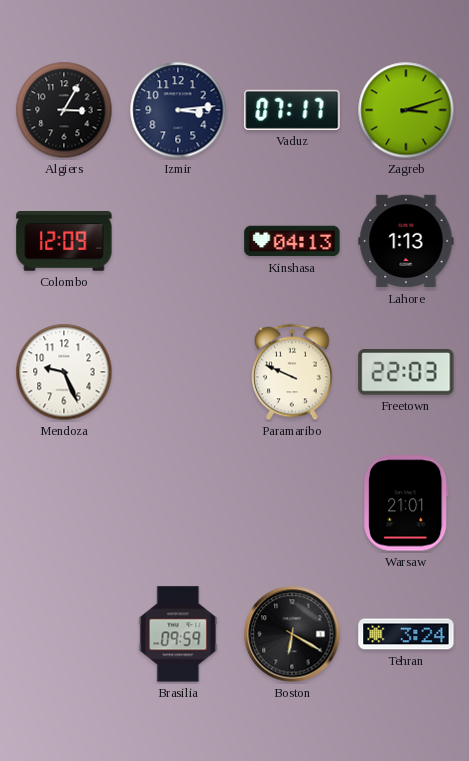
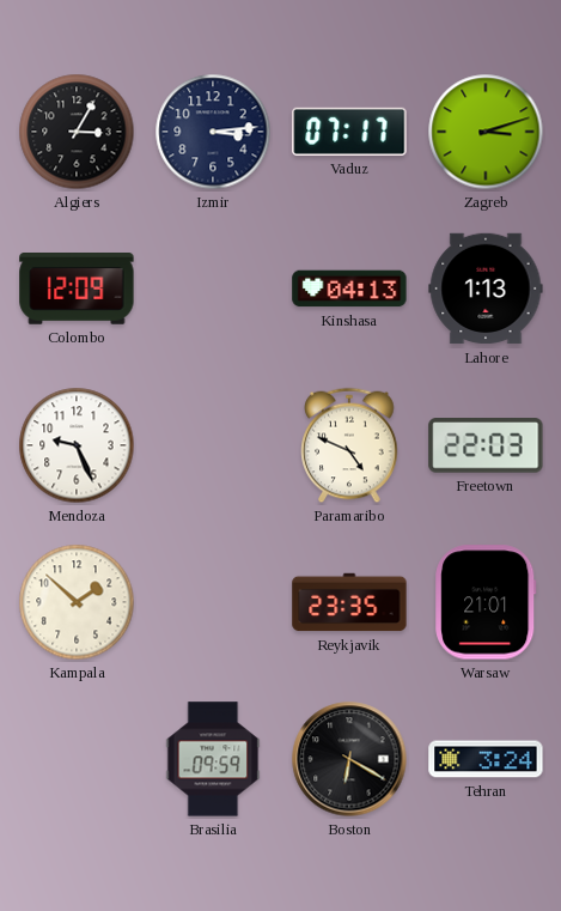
Paramaribo: 9:49 -> 4:49 (349, 445)
Kampala: none -> 1:52 (77, 602)
Reykjavik: none -> 23:35 (349, 602)
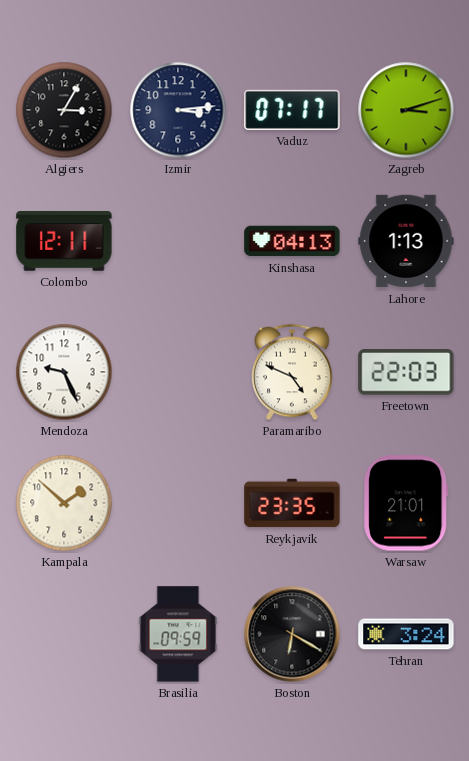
Colombo: 12:09 -> 12:11 (64, 241)
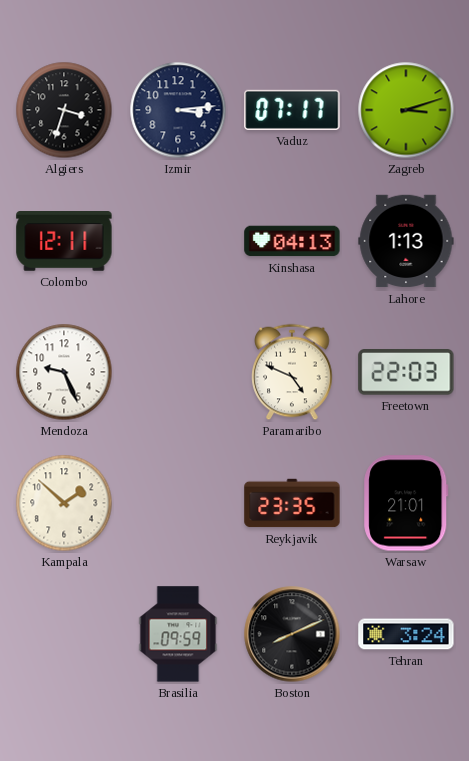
Algiers: 3:05 -> 3:33 (64, 110)
Boston: 6:20 -> 8:11 (292, 634)
